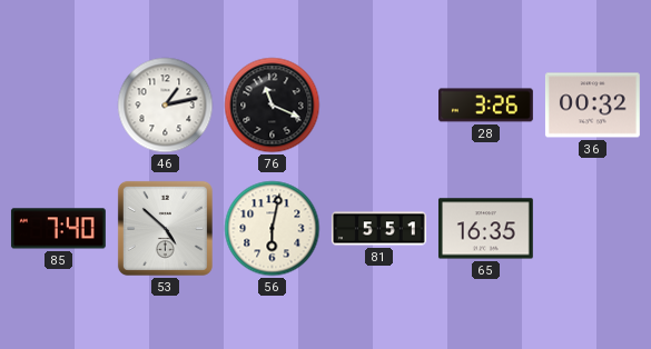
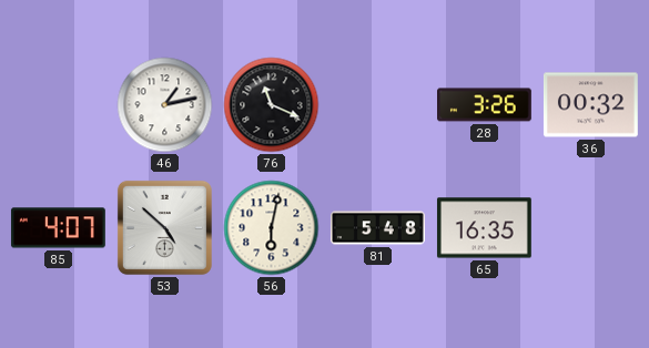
85: 7:40 -> 4:07 (58, 228)
81: 5:51 -> 5:48 (378, 228)
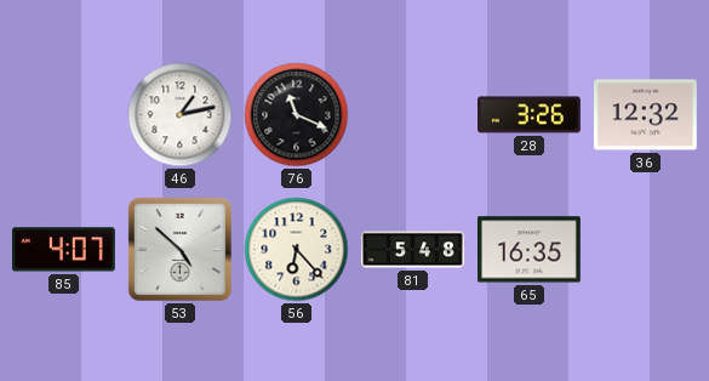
36: 00:32 -> 12:32 (645, 115)
56: 6:02 -> 6:23 (297, 250)
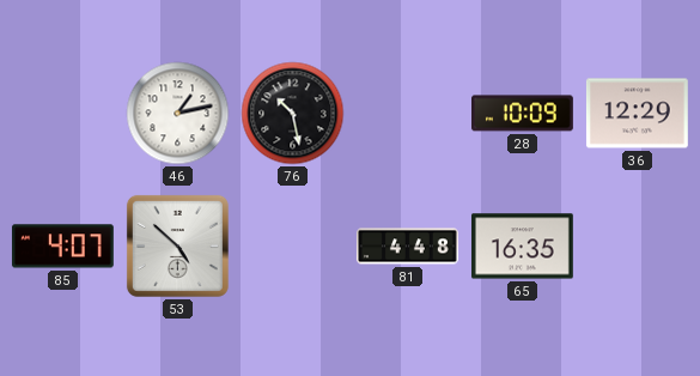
76: 11:19 -> 10:28 (293, 114)
28: 3:26 -> 10:09 (523, 114)
36: 12:32 -> 12:29 (637, 114)
56: 6:23 -> none (297, 250)
81: 5:48 -> 4:48 (408, 247)
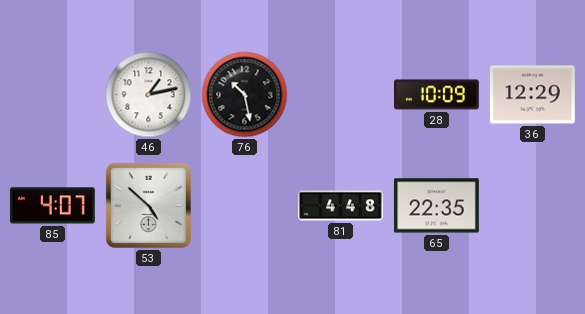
65: 16:35 -> 22:35 (436, 206)
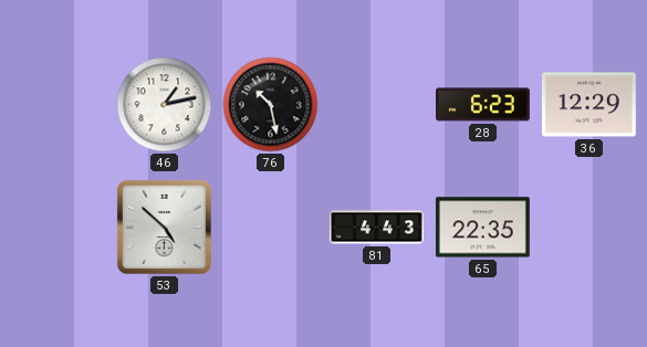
28: 10:09 -> 6:23 (483, 105)
85: 4:07 -> none (52, 206)
81: 4:48 -> 4:43 (377, 228)
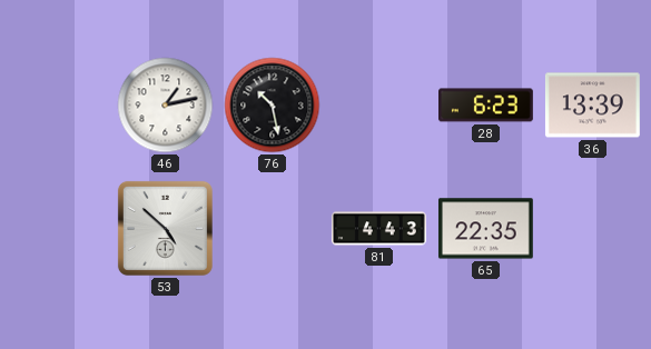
36: 12:29 -> 13:39 (592, 106)
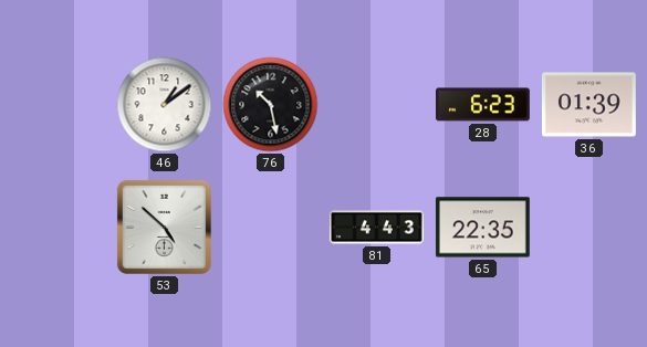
46: 1:13 -> 1:09 (165, 105)
36: 13:39 -> 01:39 (588, 105)
